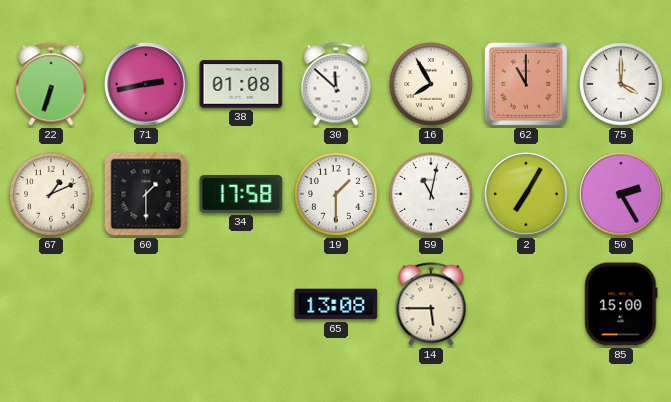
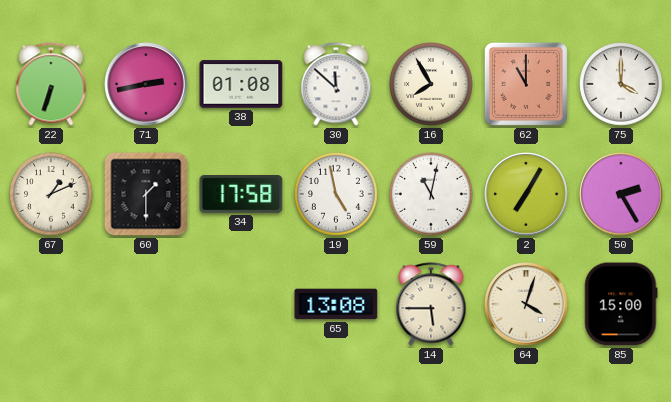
19: 1:30 -> 4:58 (337, 195)
64: none -> 4:03 (526, 304)
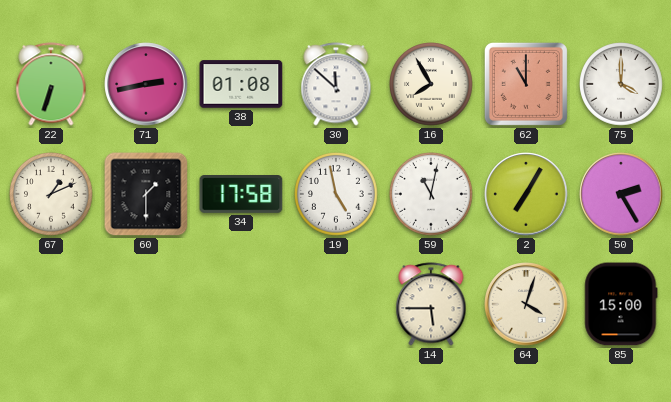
65: 13:08 -> none (336, 304)
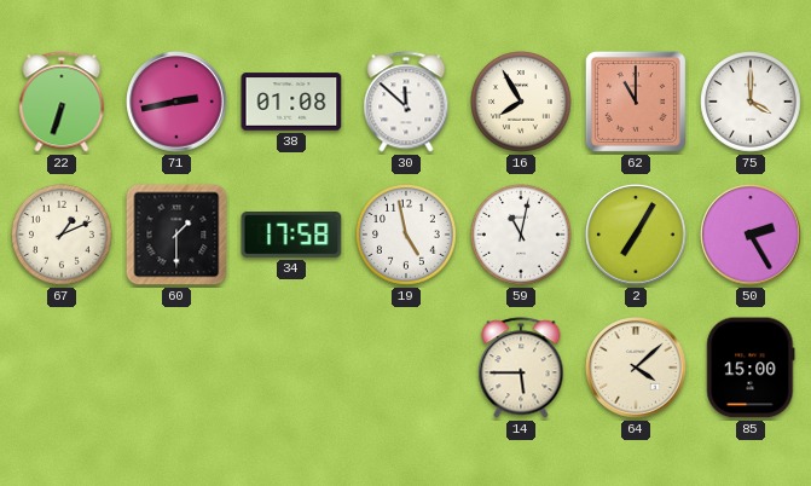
64: 4:03 -> 4:08 (636, 368)
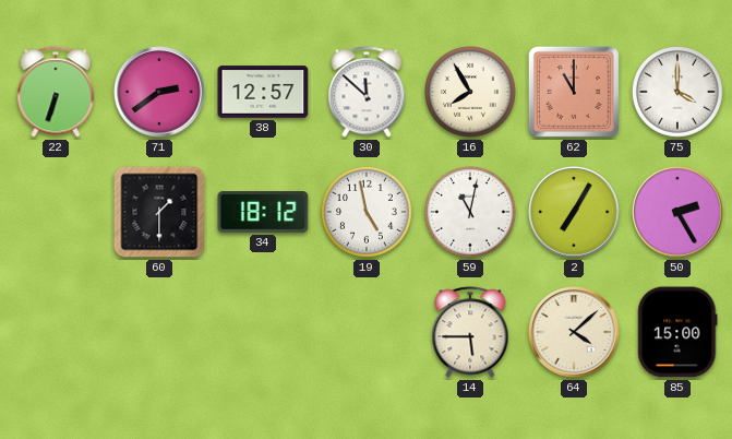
71: 2:43 -> 2:39 (159, 92)
38: 01:08 -> 12:57 (263, 92)
67: 1:11 -> none (63, 236)
34: 17:58 -> 18:12 (263, 213)
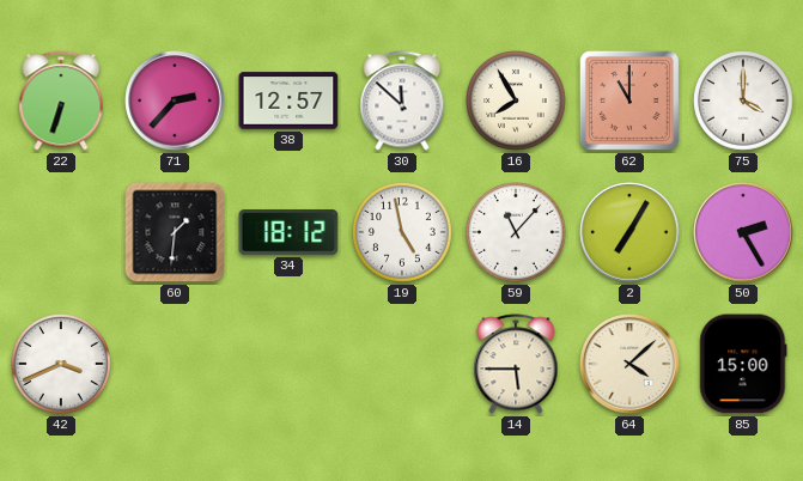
71: 2:39 -> 2:37 (175, 101)
60: 1:30 -> 1:31 (175, 232)
59: 11:02 -> 11:07 (517, 233)
42: none -> 3:41 (62, 365)
